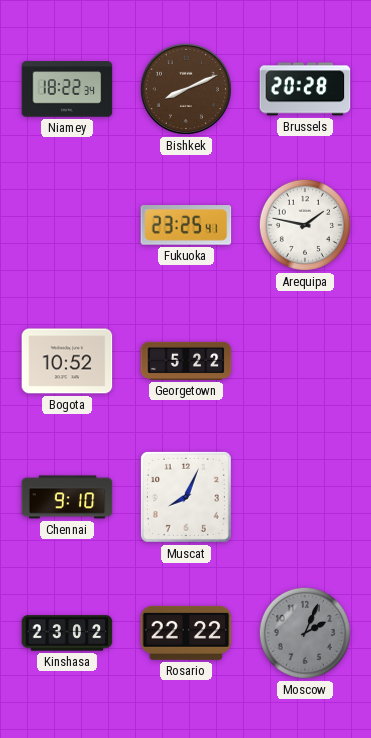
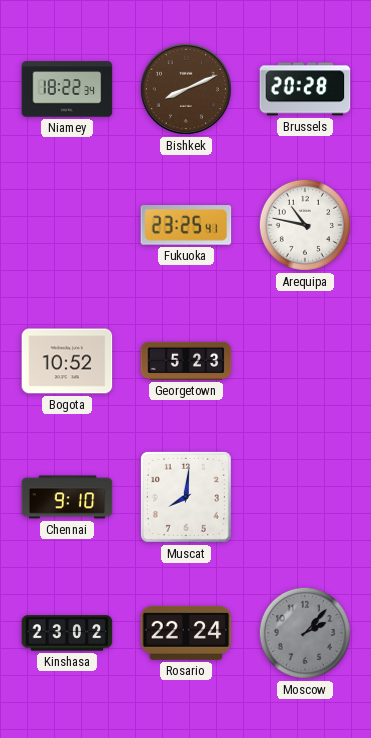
Arequipa: 1:47 -> 10:47 (305, 225)
Georgetown: 5:22 -> 5:23 (186, 361)
Muscat: 8:04 -> 8:01 (186, 497)
Rosario: 22:22 -> 22:24 (186, 633)
Moscow: 2:04 -> 2:07 (305, 633)
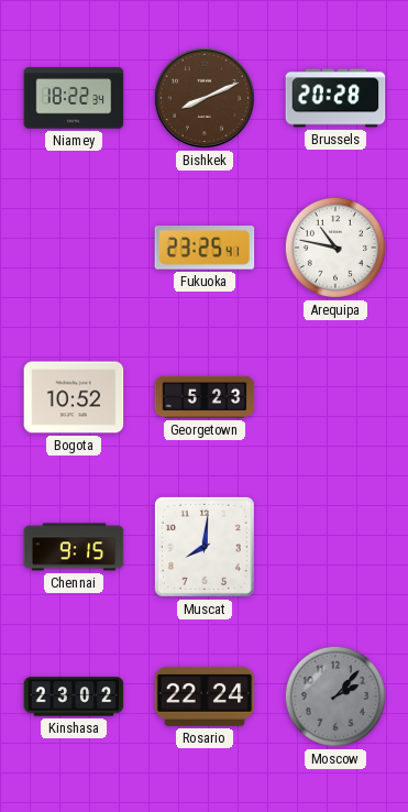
Chennai: 9:10 -> 9:15 (74, 547)
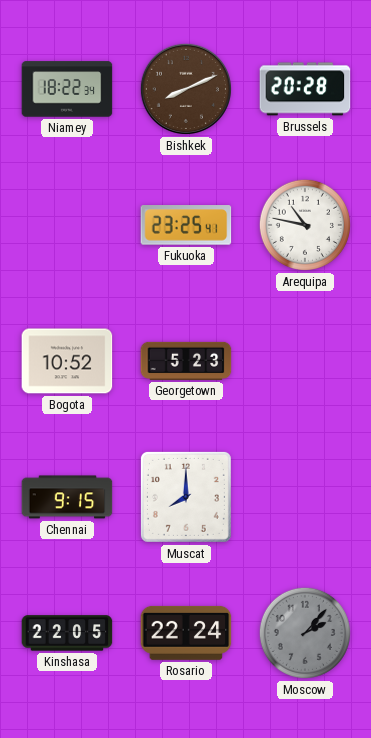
Muscat: 8:01 -> 8:00 (186, 497)
Kinshasa: 23:02 -> 22:05 (67, 633)
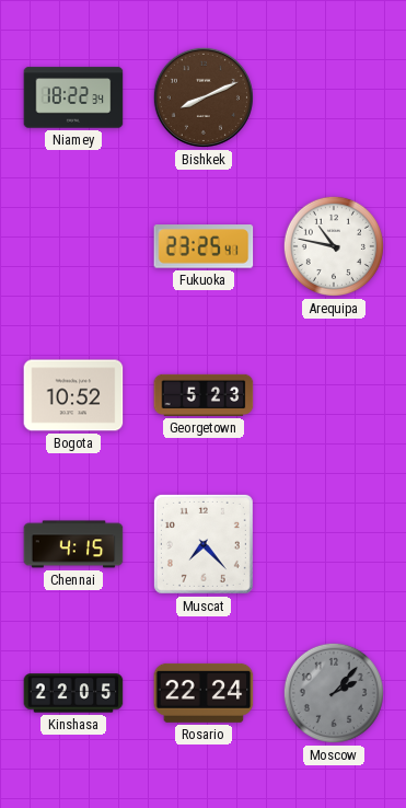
Brussels: 20:28 -> none (305, 89)
Chennai: 9:15 -> 4:15 (73, 544)
Muscat: 8:00 -> 7:23 (204, 544)
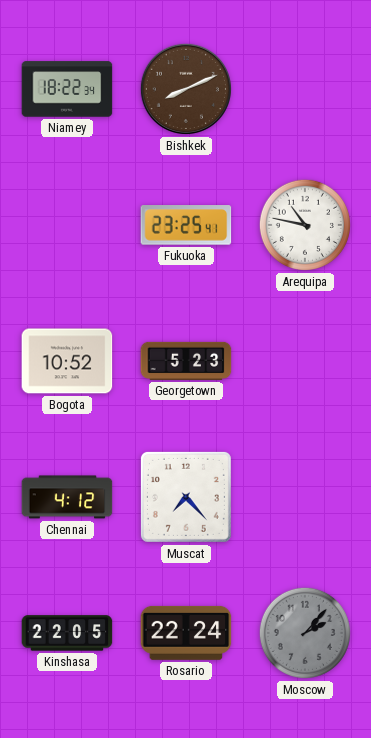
Chennai: 4:15 -> 4:12 (67, 497)
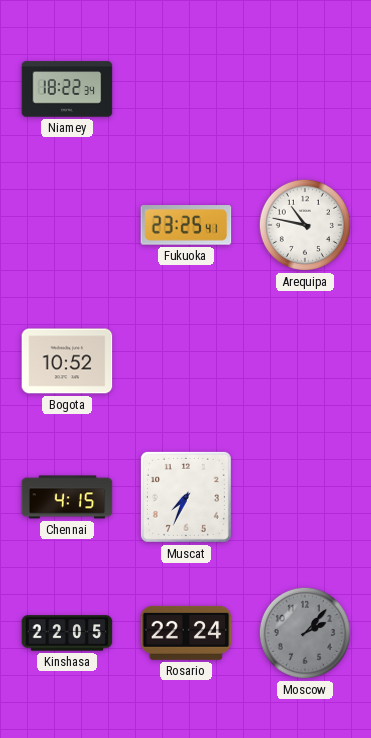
Bishkek: 8:11 -> none (186, 89)
Georgetown: 5:23 -> none (186, 361)
Chennai: 4:12 -> 4:15 (67, 497)
Muscat: 7:23 -> 7:34 (186, 497)
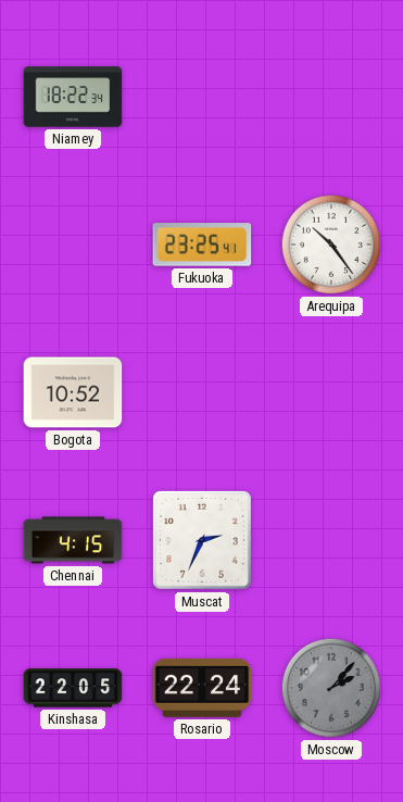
Arequipa: 10:47 -> 10:24 (331, 245)
Muscat: 7:34 -> 2:34 (202, 540)
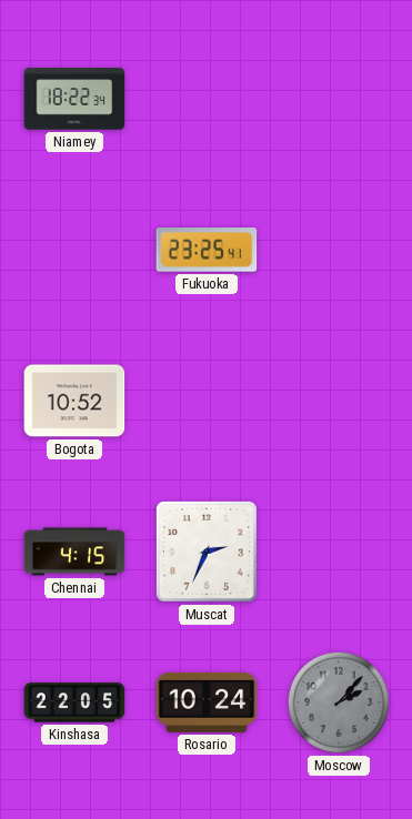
Arequipa: 10:24 -> none (331, 245)
Rosario: 22:24 -> 10:24 (207, 702)
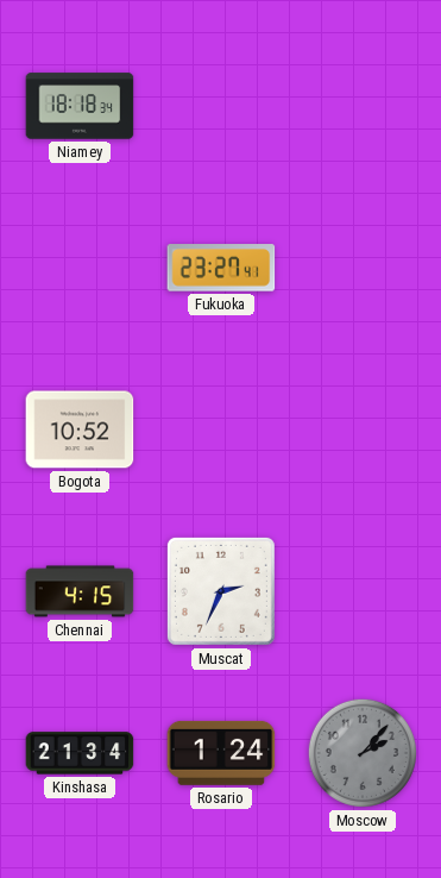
Niamey: 18:22 -> 18:18 (80, 106)
Fukuoka: 23:25 -> 23:27 (221, 268)
Kinshasa: 22:05 -> 21:34 (80, 753)
Rosario: 10:24 -> 1:24 (221, 753)
